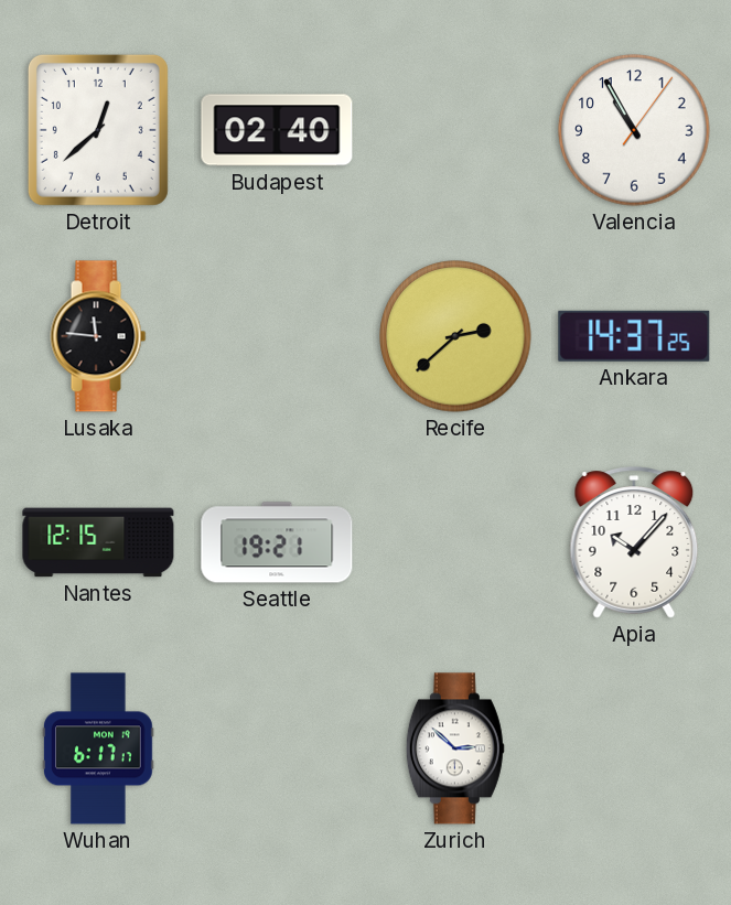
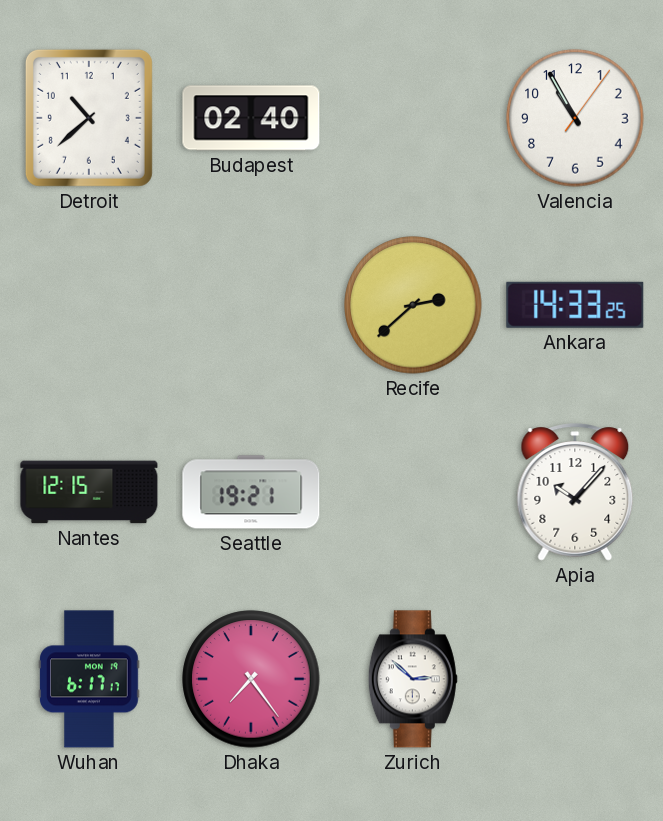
Detroit: 12:38 -> 10:38 (89, 118)
Lusaka: 11:46 -> none (98, 336)
Ankara: 14:37 -> 14:33 (575, 305)
Dhaka: none -> 7:24 (251, 679)
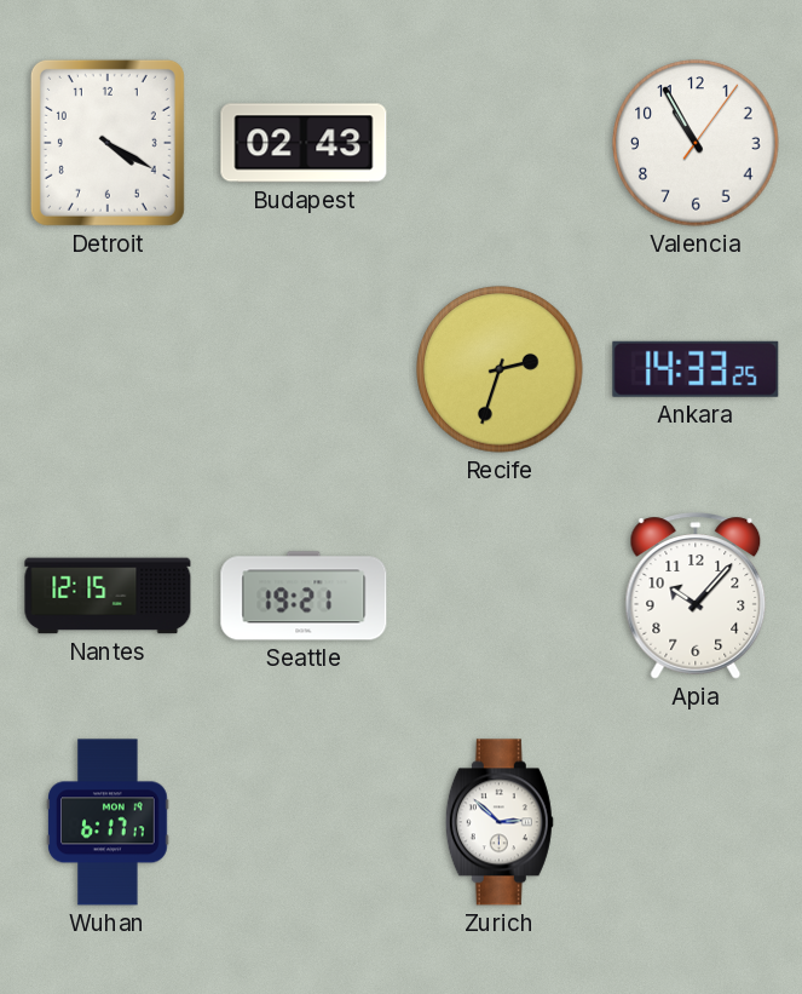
Detroit: 10:38 -> 4:20 (108, 143)
Budapest: 02:40 -> 02:43 (304, 143)
Recife: 2:38 -> 2:33 (500, 369)
Dhaka: 7:24 -> none (251, 679)
